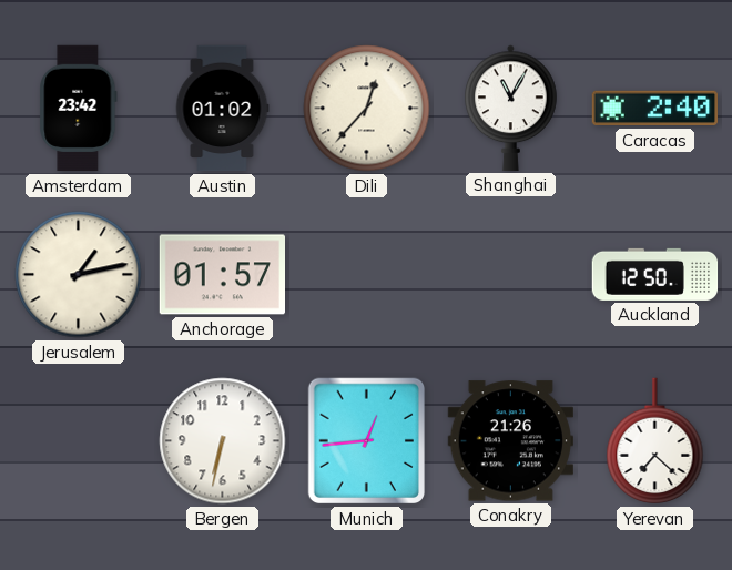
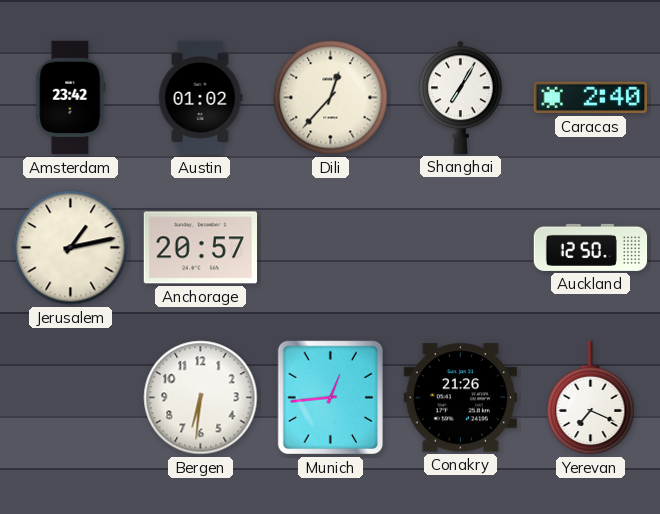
Shanghai: 11:05 -> 7:05 (461, 97)
Anchorage: 01:57 -> 20:57 (200, 248)
Bergen: 6:32 -> 6:31 (201, 398)
Yerevan: 7:22 -> 7:19 (591, 398)
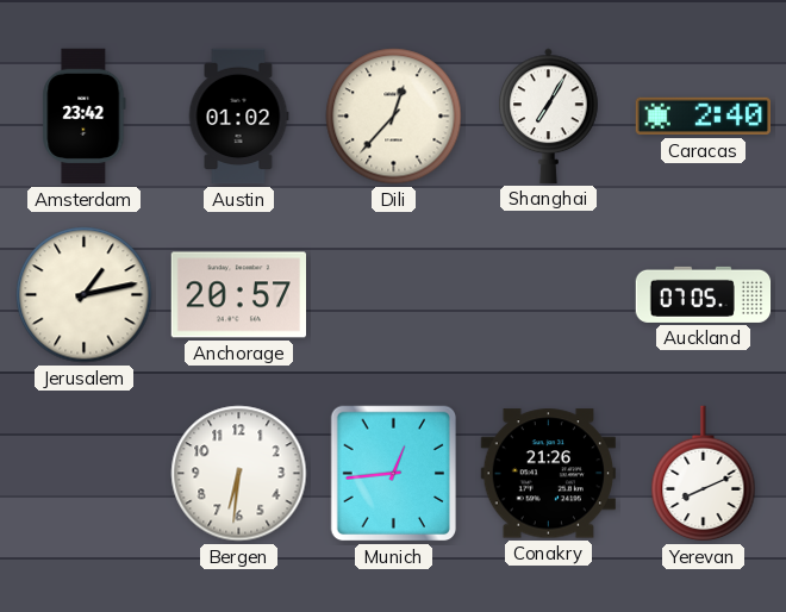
Auckland: 12:50 -> 07:05 (704, 294)
Yerevan: 7:19 -> 8:11 (704, 474)
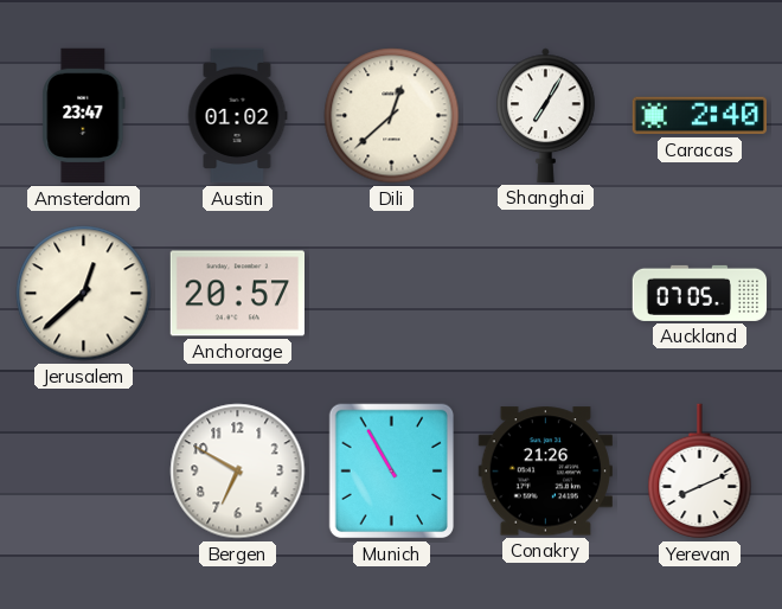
Amsterdam: 23:42 -> 23:47 (84, 116)
Dili: 12:37 -> 12:38 (392, 116)
Jerusalem: 1:13 -> 12:38 (84, 294)
Bergen: 6:31 -> 6:50 (238, 472)
Munich: 12:44 -> 10:55 (392, 472)
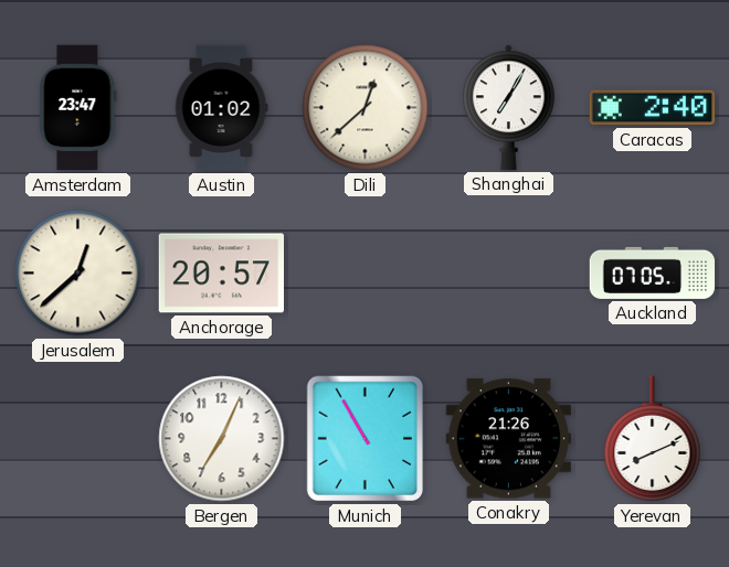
Bergen: 6:50 -> 7:04 (222, 439)
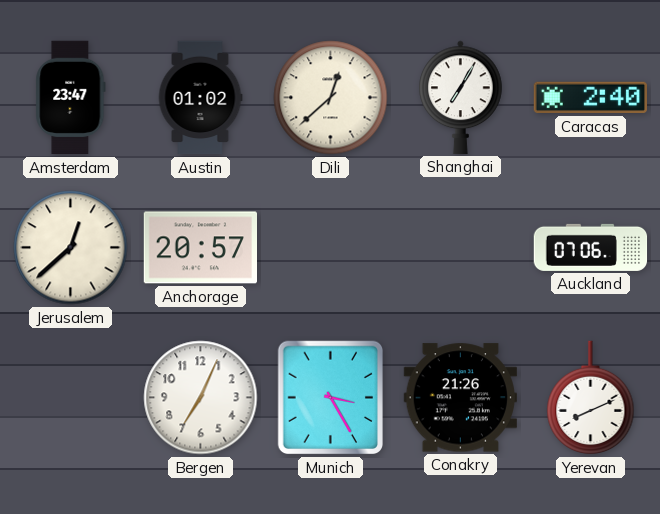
Auckland: 07:05 -> 07:06 (591, 247)
Munich: 10:55 -> 3:25 (331, 398)
